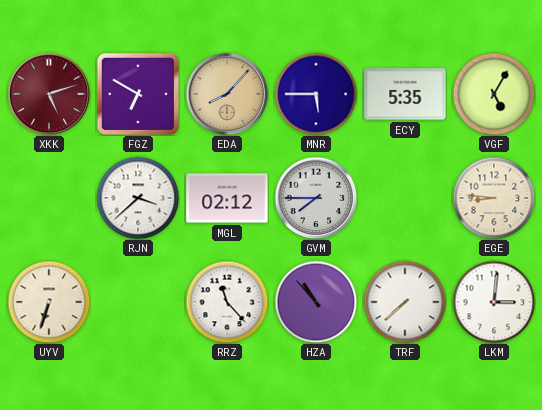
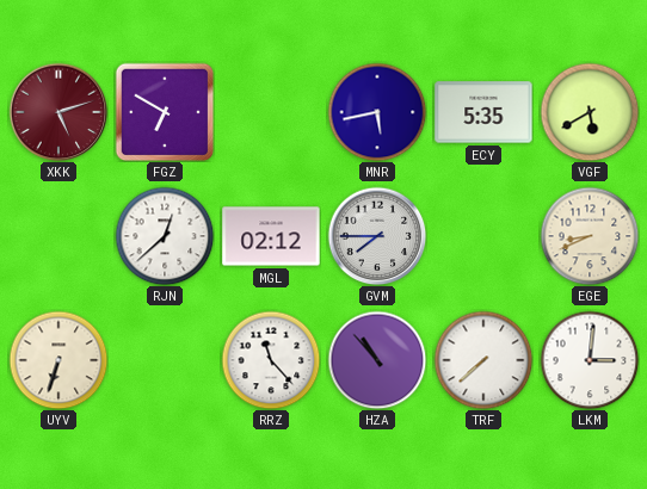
EDA: 8:07 -> none (227, 94)
MNR: 5:45 -> 5:43 (377, 112)
VGF: 5:05 -> 5:40 (590, 112)
RJN: 3:38 -> 12:38 (165, 236)
EGE: 8:46 -> 8:41 (590, 236)
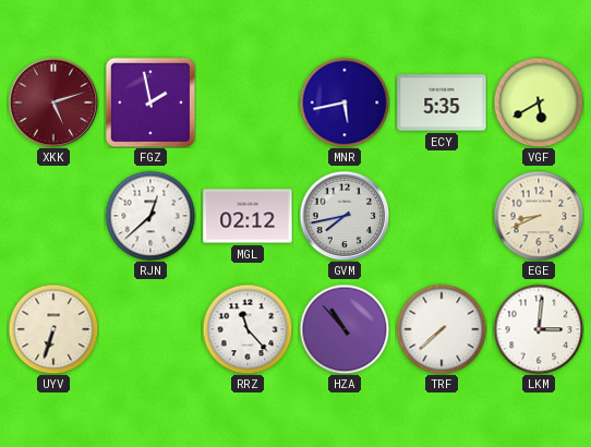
FGZ: 6:50 -> 1:58 (150, 102)
GVM: 7:45 -> 7:43 (345, 216)
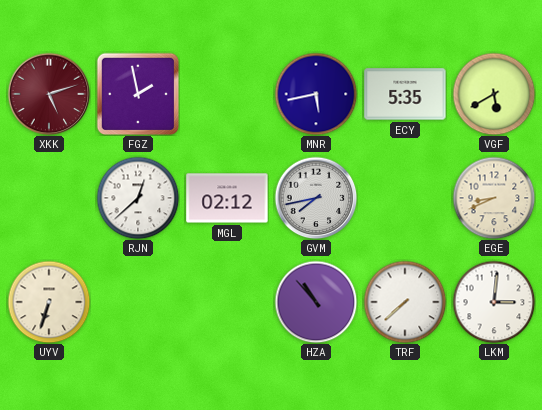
RRZ: 11:23 -> none (248, 329)
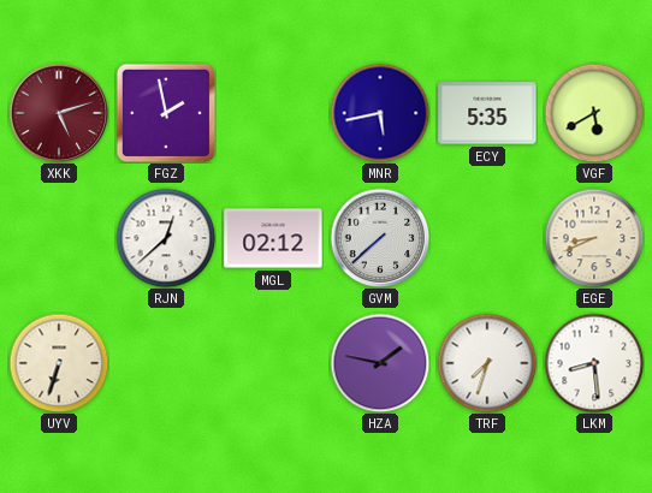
GVM: 7:43 -> 7:38 (380, 238)
HZA: 10:53 -> 1:47 (380, 363)
TRF: 7:38 -> 7:33 (487, 363)
LKM: 3:01 -> 8:29 (594, 363)
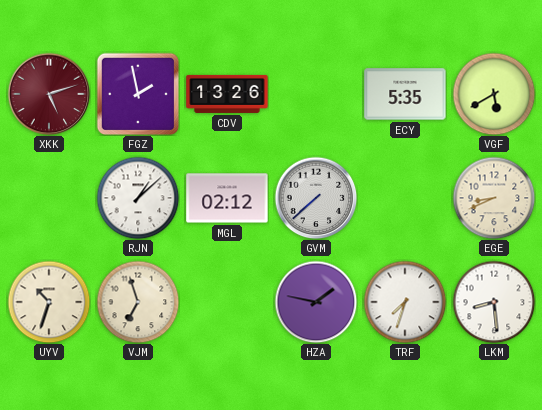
CDV: none -> 13:26 (227, 94)
MNR: 5:43 -> none (380, 113)
RJN: 12:38 -> 1:08 (138, 198)
UYV: 6:33 -> 10:33 (49, 302)
VJM: none -> 6:57 (138, 302)
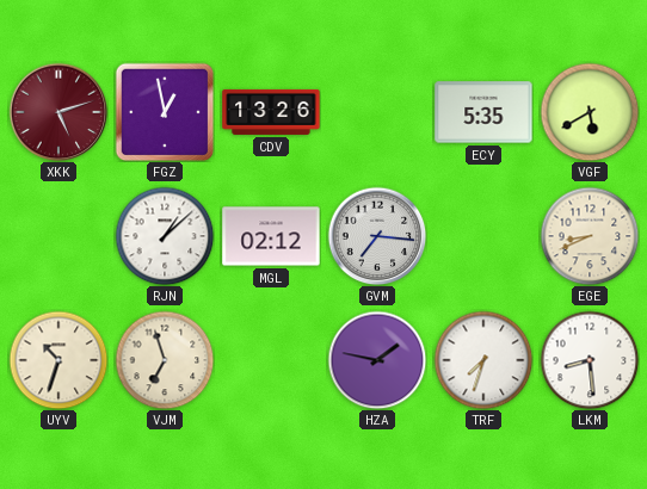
FGZ: 1:58 -> 12:58 (165, 112)
GVM: 7:38 -> 7:16 (377, 236)
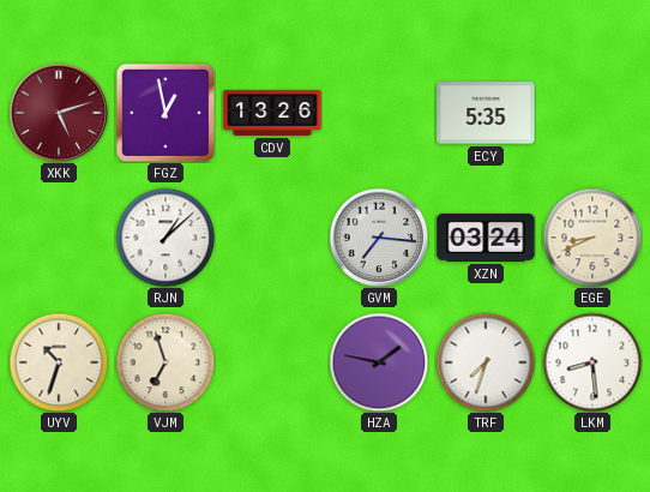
VGF: 5:40 -> none (590, 112)
MGL: 02:12 -> none (271, 236)
XZN: none -> 03:24 (486, 238)
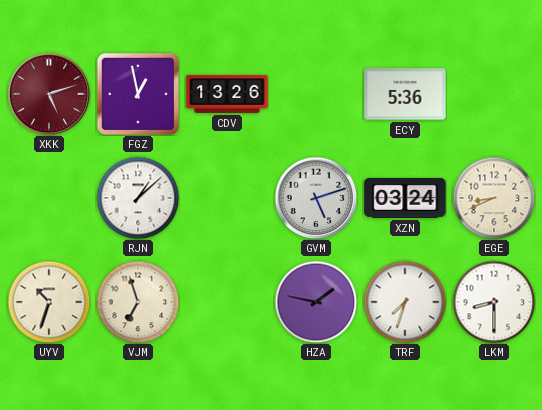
ECY: 5:35 -> 5:36 (405, 94)
GVM: 7:16 -> 5:12 (316, 198)
LKM: 8:29 -> 8:30 (494, 302)
